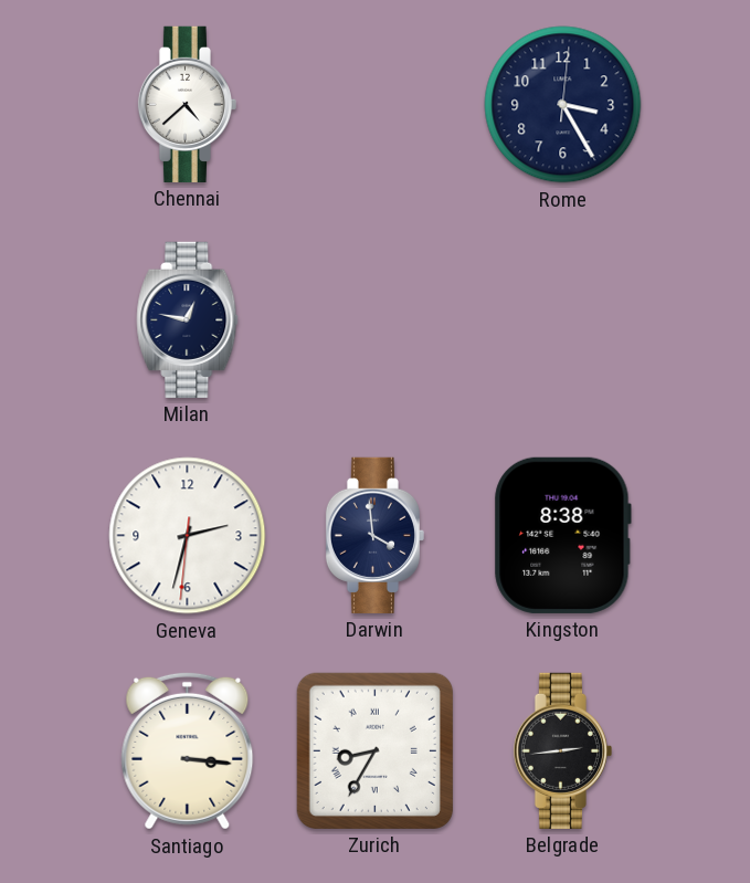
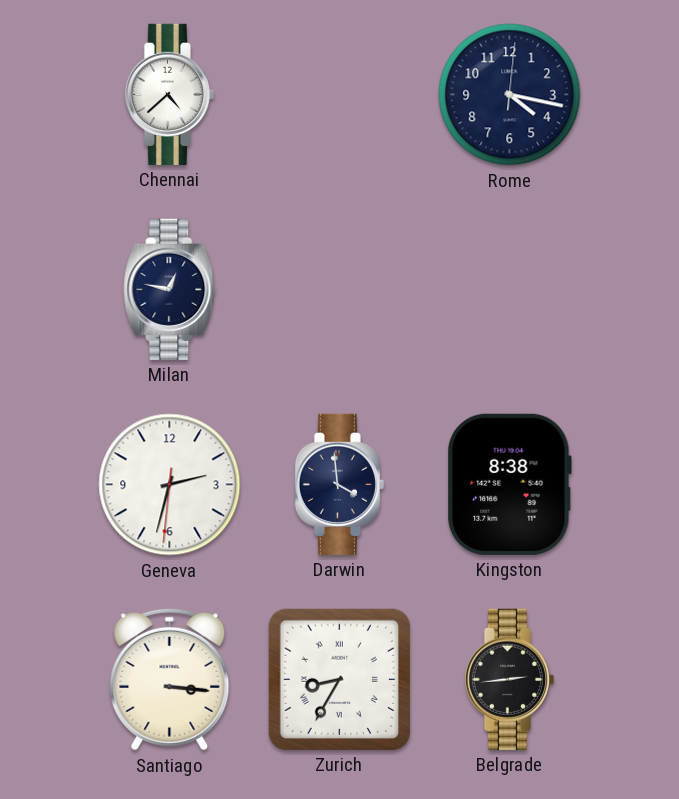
Rome: 3:25 -> 4:17 (510, 95)
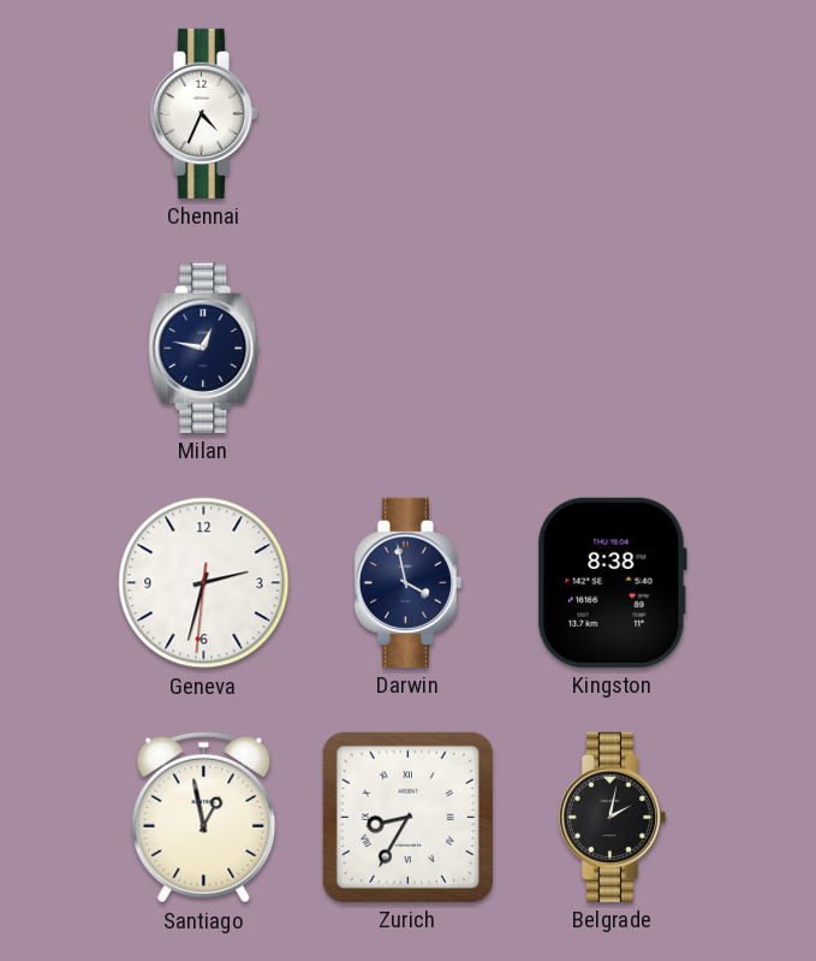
Chennai: 4:38 -> 4:34 (203, 113)
Rome: 4:17 -> none (510, 95)
Darwin: 3:59 -> 3:58 (407, 582)
Santiago: 3:16 -> 12:58 (204, 817)
Belgrade: 2:44 -> 2:02 (612, 817)
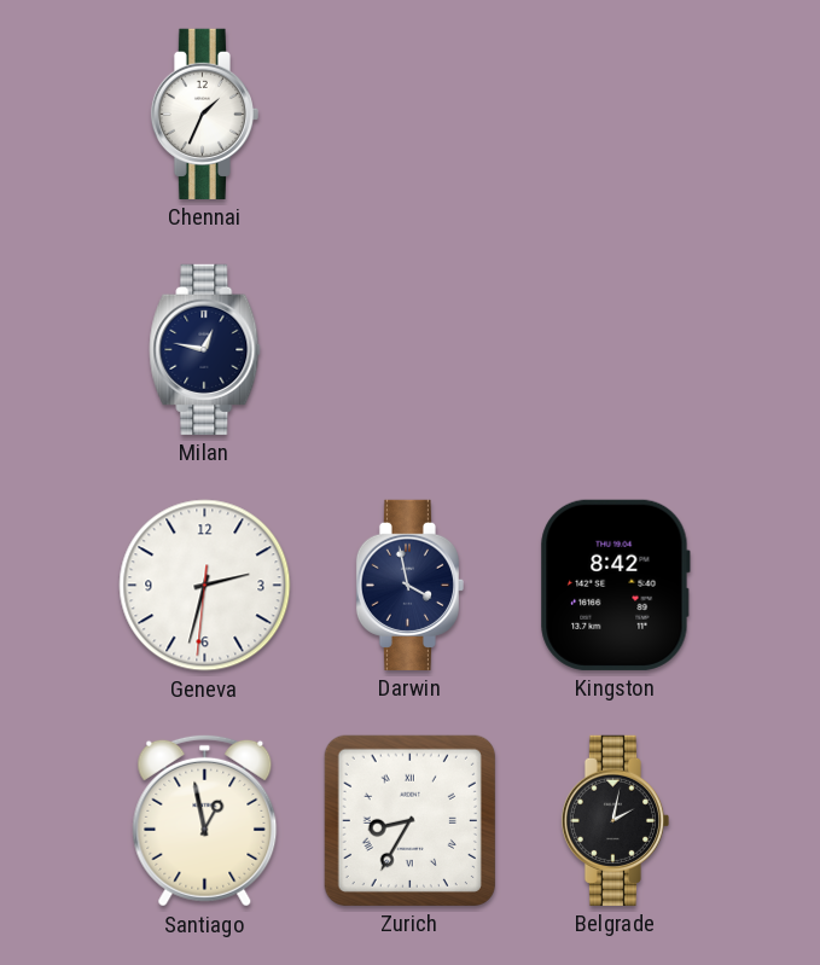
Chennai: 4:34 -> 1:34 (204, 114)
Kingston: 8:38 -> 8:42 (615, 585)
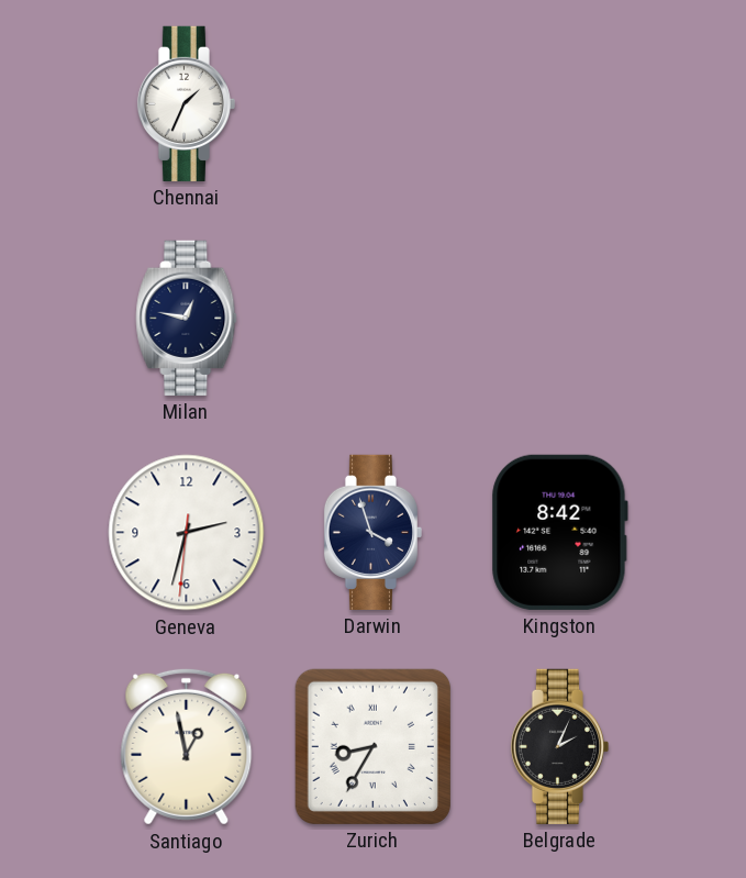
Darwin: 3:58 -> 3:57 (372, 532)
Belgrade: 2:02 -> 2:04 (559, 746)
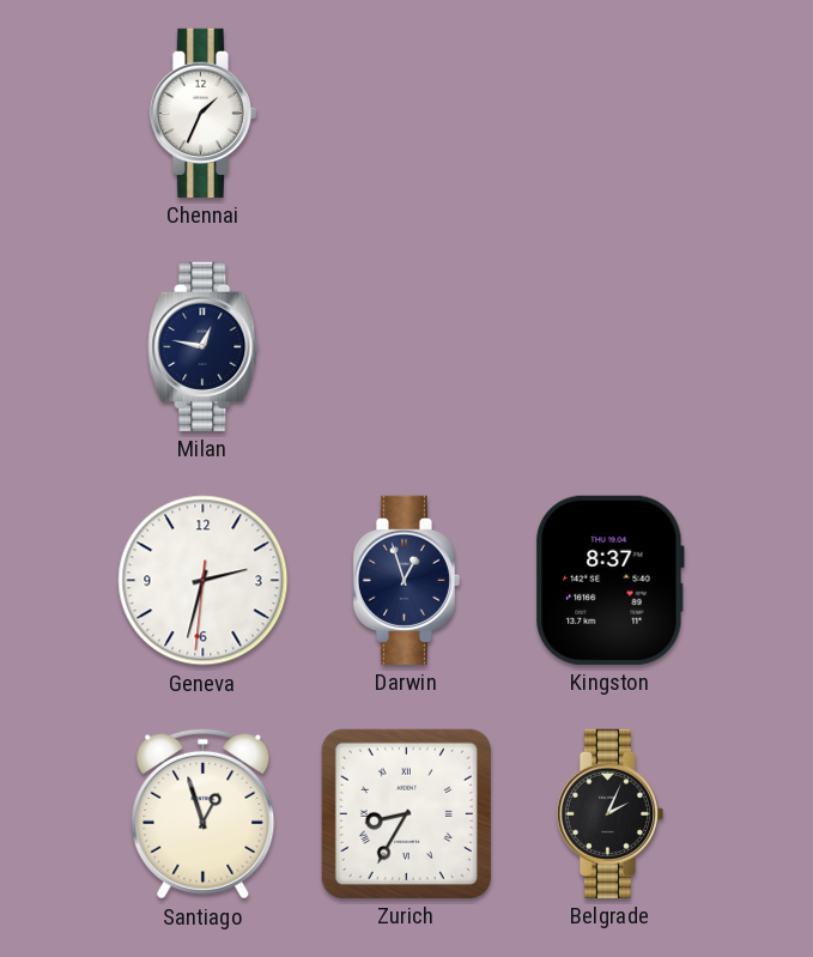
Darwin: 3:57 -> 12:57 (406, 580)
Kingston: 8:42 -> 8:37 (609, 580)
Santiago: 12:58 -> 12:57 (204, 813)
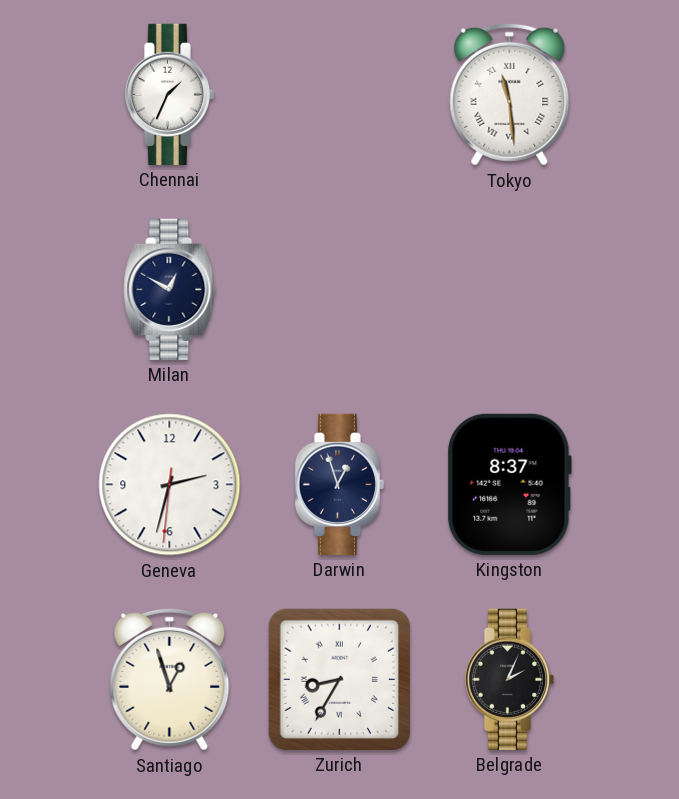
Tokyo: none -> 11:29 (510, 94)
Milan: 12:47 -> 12:50 (170, 289)
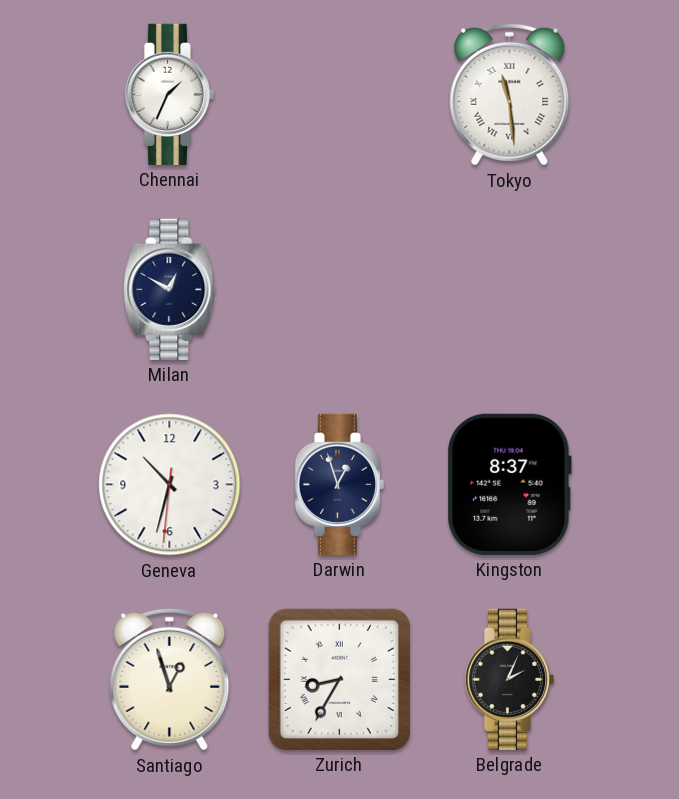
Geneva: 2:32 -> 10:32 (170, 485)
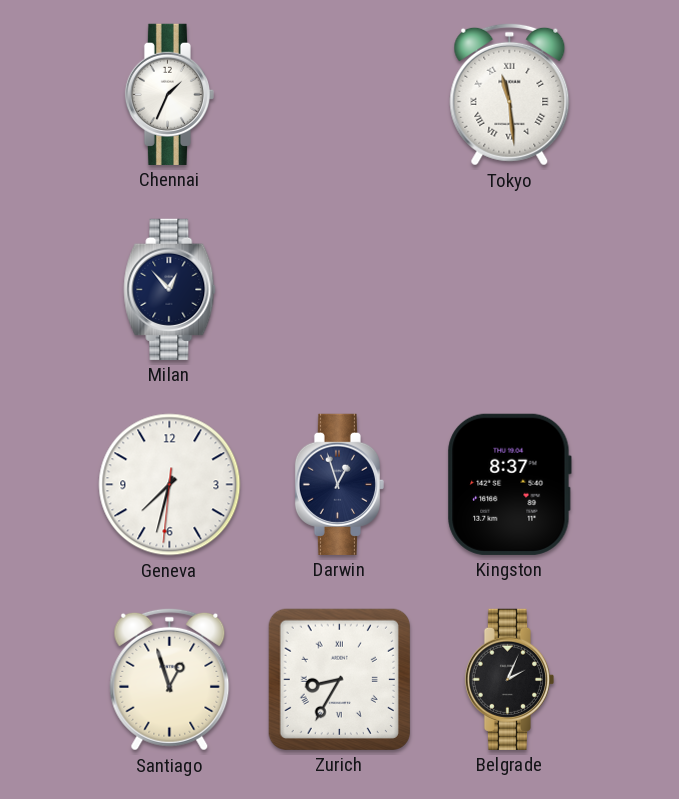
Milan: 12:50 -> 12:53 (170, 289)
Geneva: 10:32 -> 7:32 (170, 485)
